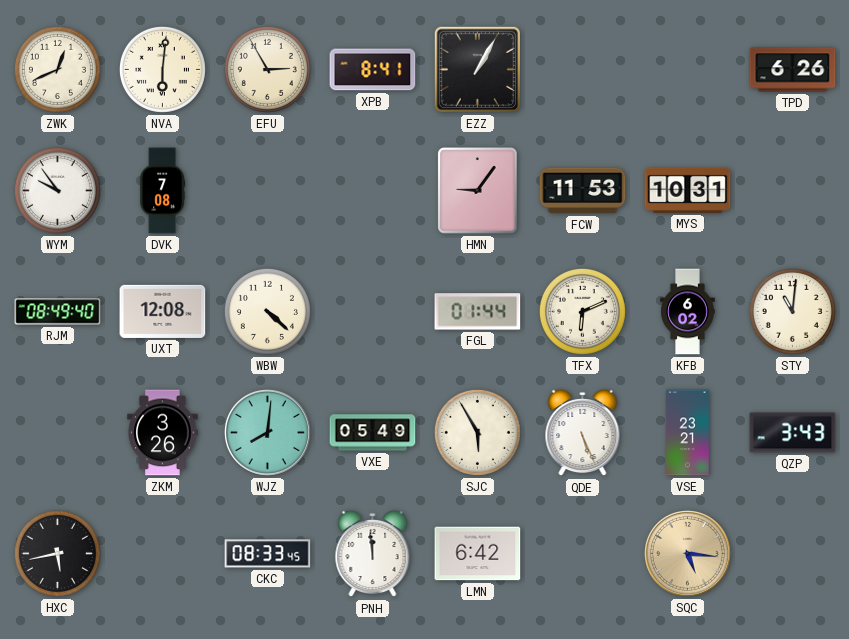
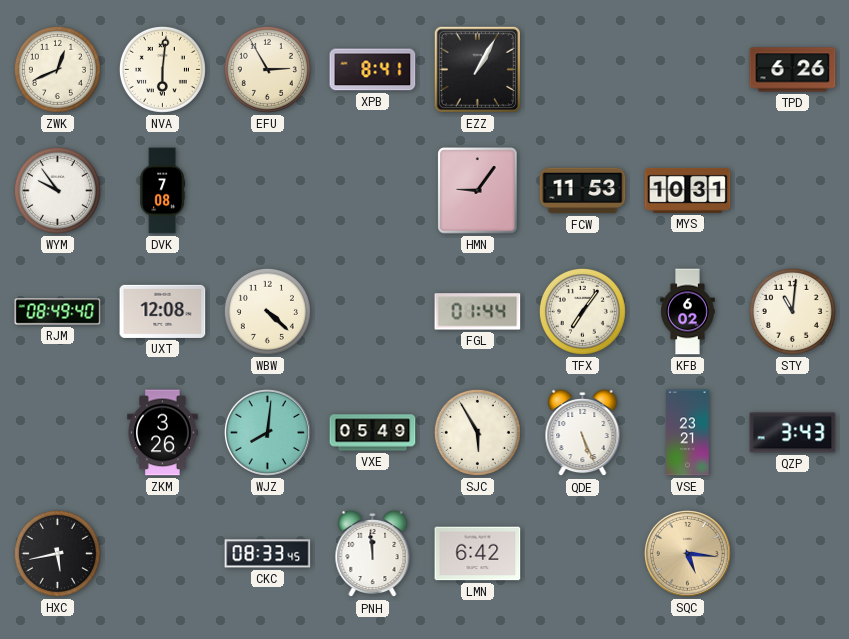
TFX: 6:11 -> 7:06 (582, 311)
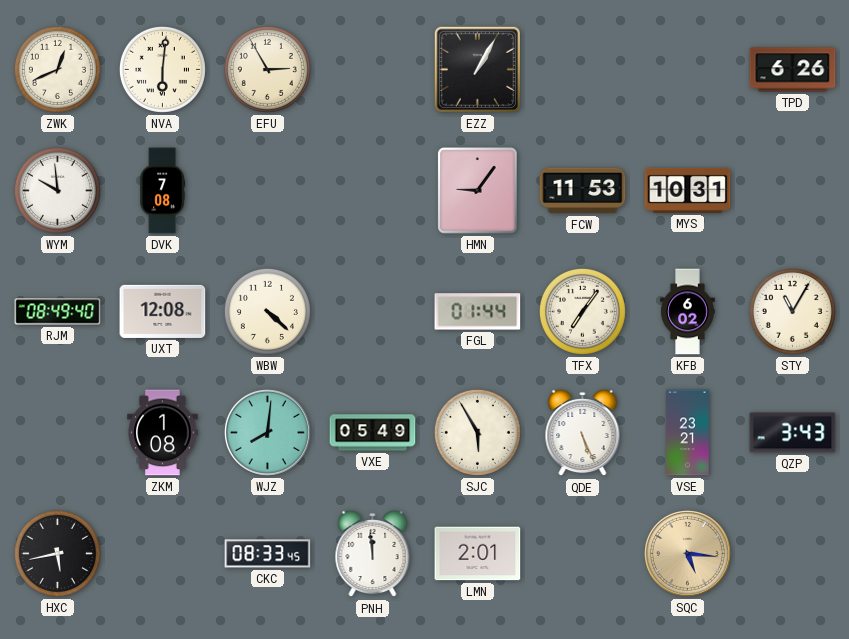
XPB: 8:41 -> none (373, 70)
WYM: 9:54 -> 9:59 (57, 190)
STY: 11:01 -> 11:05 (792, 311)
ZKM: 3:26 -> 1:08 (163, 433)
LMN: 6:42 -> 2:01 (478, 554)
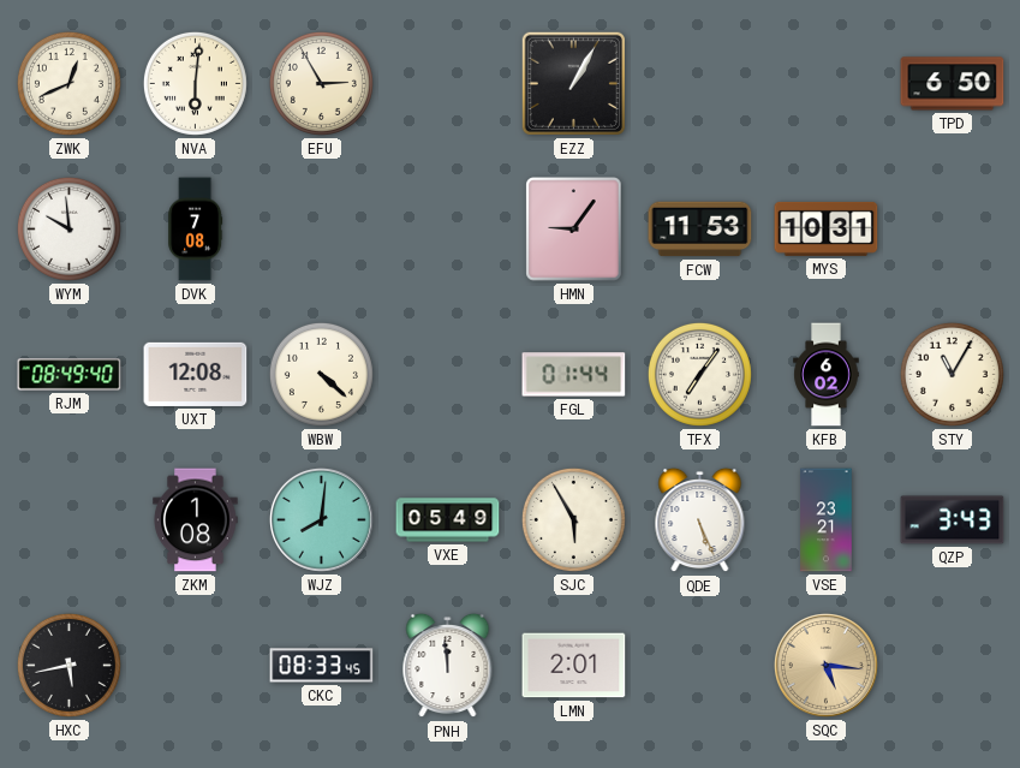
TPD: 6:26 -> 6:50 (953, 84)
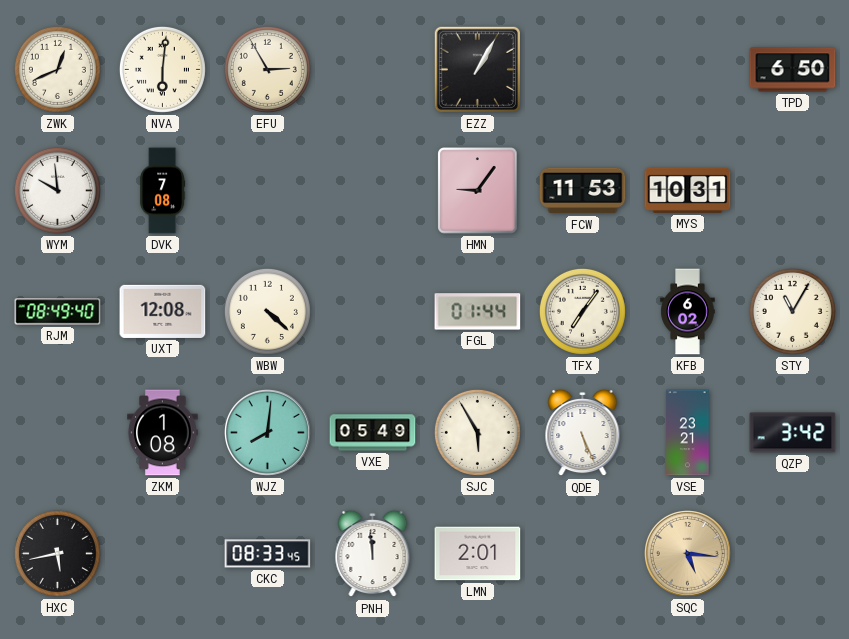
QZP: 3:43 -> 3:42 (793, 433)
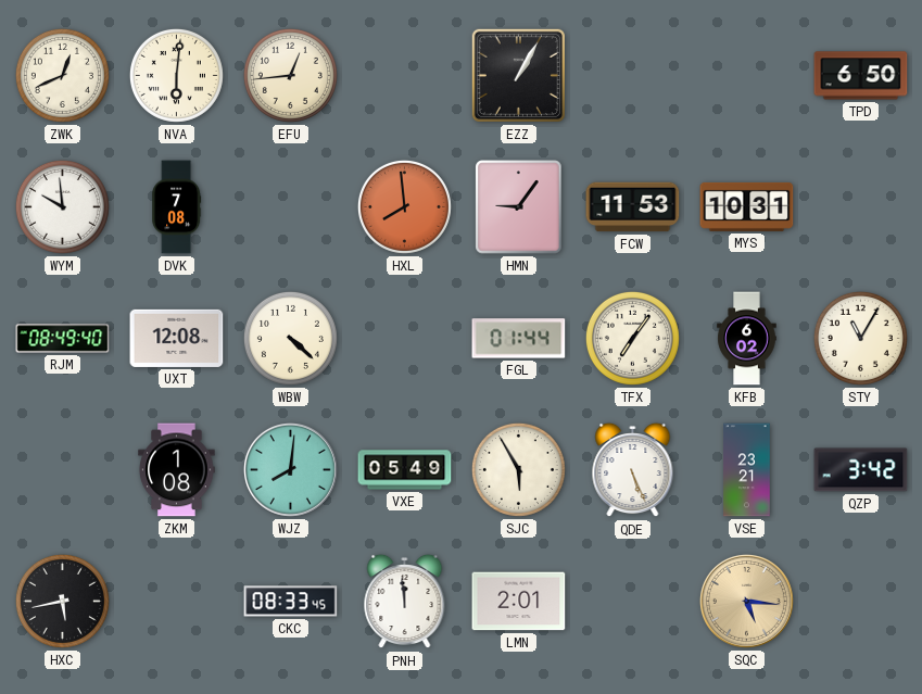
EFU: 2:55 -> 12:44 (290, 75)
HXL: none -> 7:59 (404, 206)
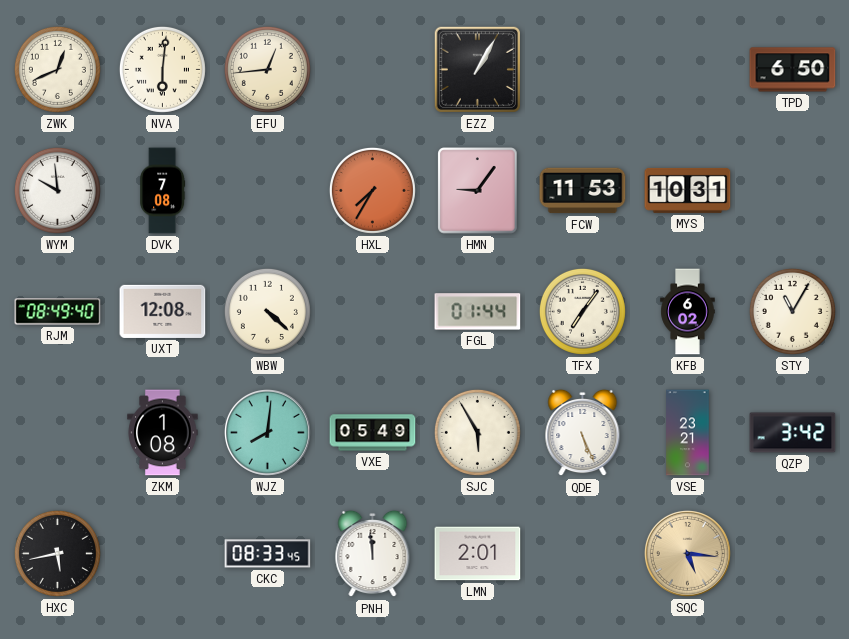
HXL: 7:59 -> 7:35 (372, 190)
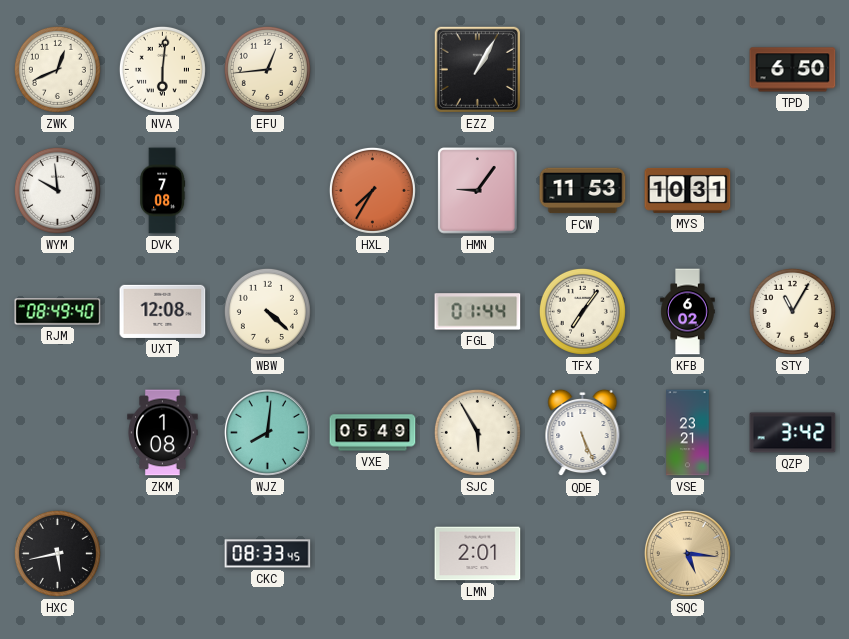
PNH: 11:59 -> none (373, 554)
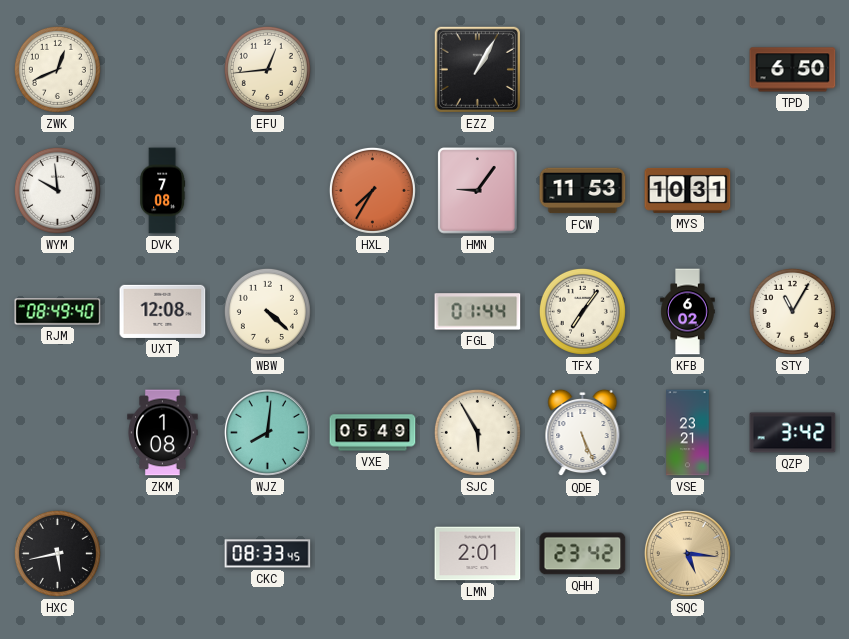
NVA: 6:01 -> none (162, 69)
QHH: none -> 23:42 (583, 554)
